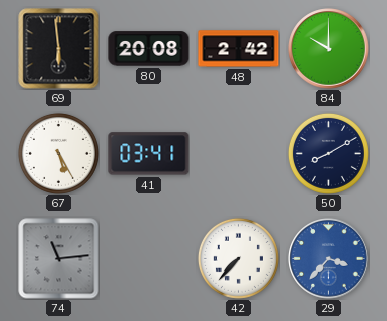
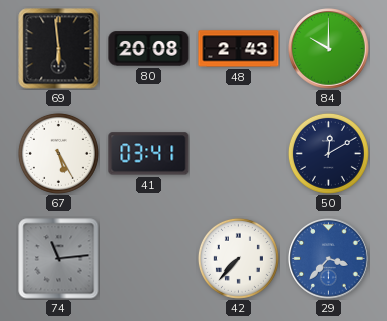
48: 2:42 -> 2:43 (239, 49)
50: 8:10 -> 12:10 (328, 153)
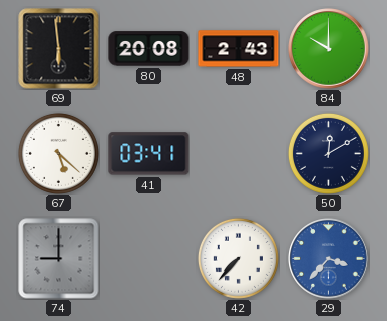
67: 5:25 -> 5:22 (58, 153)
74: 11:14 -> 9:00 (59, 259)
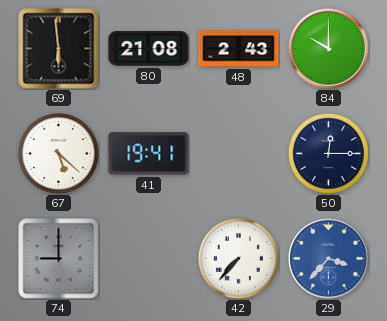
80: 20:08 -> 21:08 (149, 49)
41: 03:41 -> 19:41 (149, 154)
50: 12:10 -> 12:15 (328, 153)
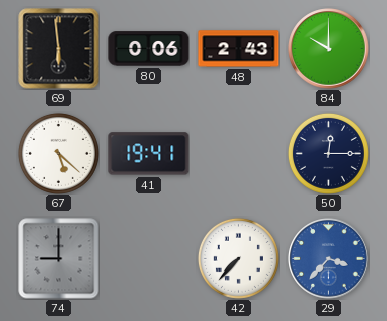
80: 21:08 -> 0:06 (149, 49)
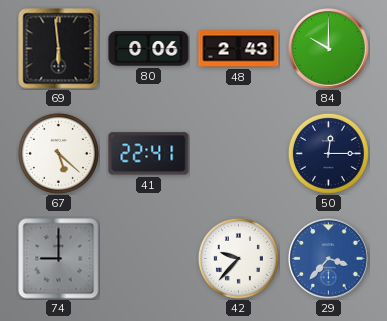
41: 19:41 -> 22:41 (149, 154)
42: 7:37 -> 9:37 (238, 258)
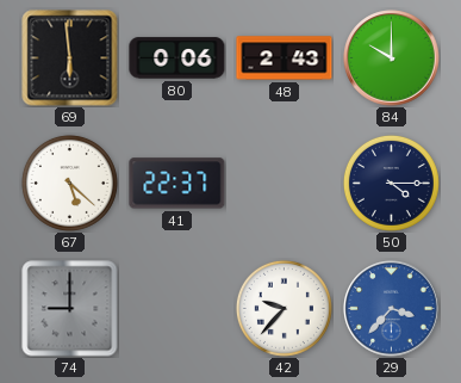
41: 22:41 -> 22:37 (177, 184)
50: 12:15 -> 4:15 (391, 183)
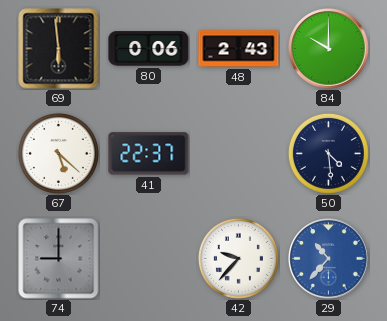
50: 4:15 -> 4:29 (328, 153)
29: 3:37 -> 10:37 (329, 259)
